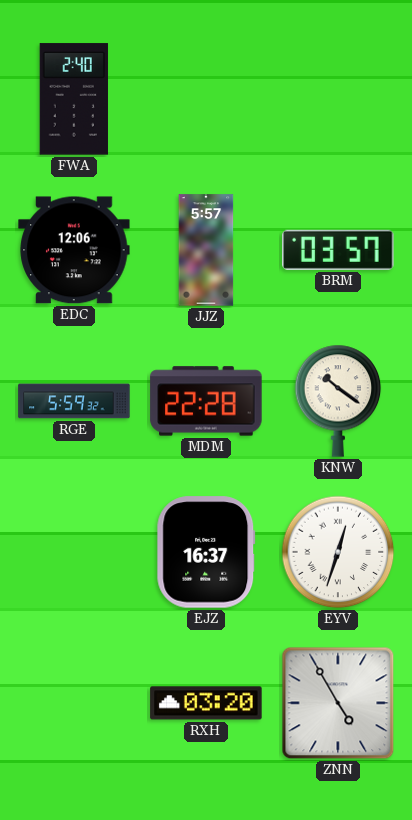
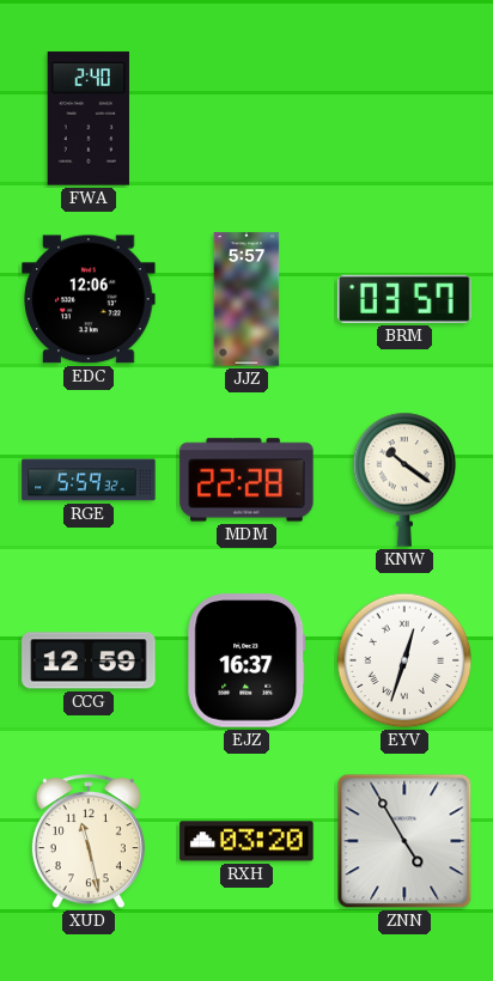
CCG: none -> 12:59 (89, 660)
XUD: none -> 11:28 (89, 842)
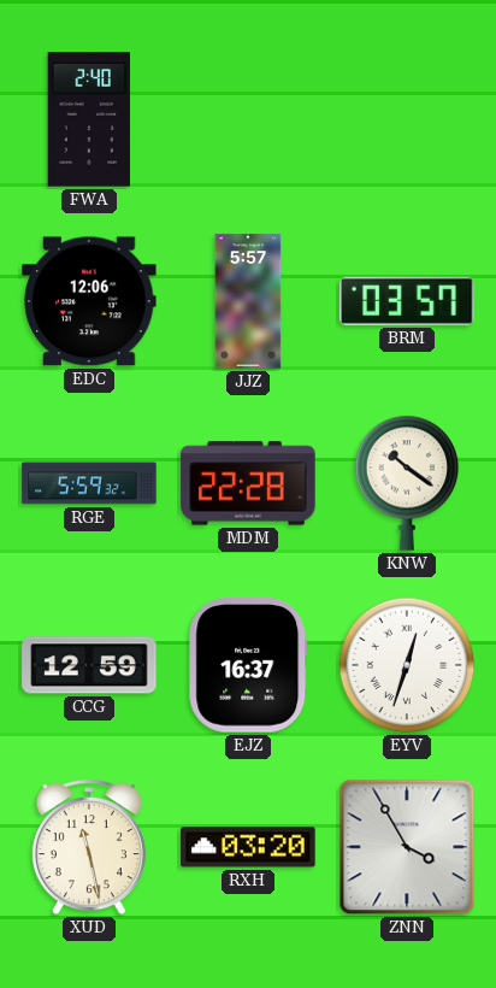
ZNN: 4:55 -> 3:55 (407, 847)
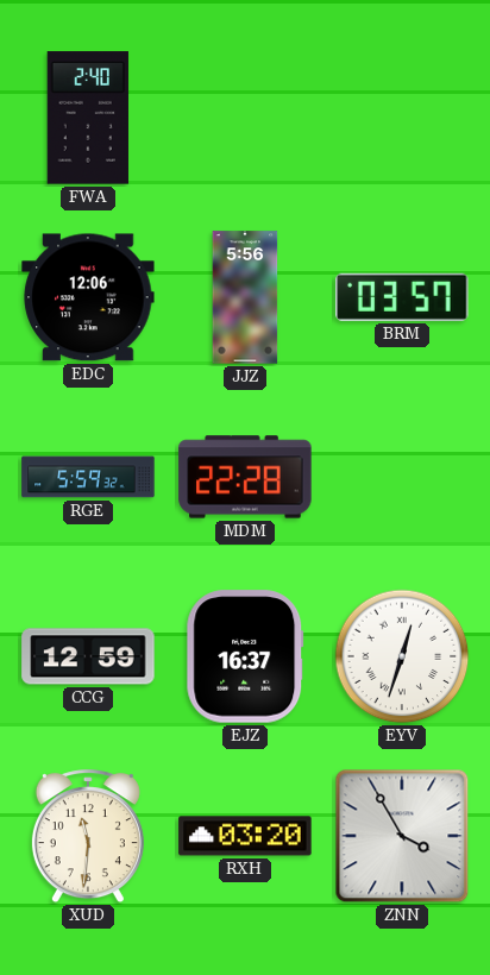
JJZ: 5:57 -> 5:56 (245, 297)
KNW: 10:21 -> none (407, 483)
XUD: 11:28 -> 11:31 (88, 837)
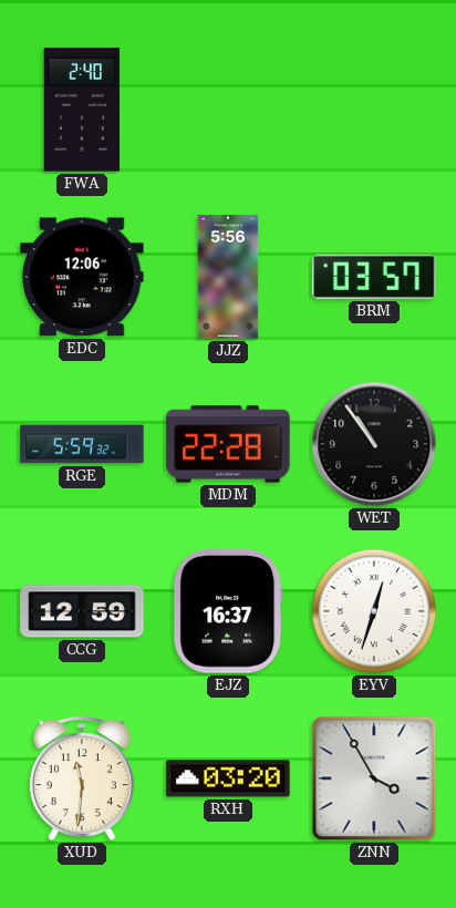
WET: none -> 10:54 (374, 444)
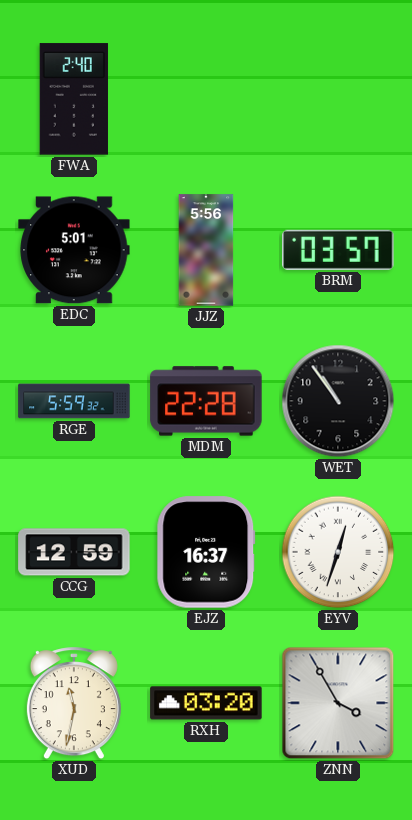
EDC: 12:06 -> 5:01 (74, 250)
XUD: 11:31 -> 11:32 (74, 704)
